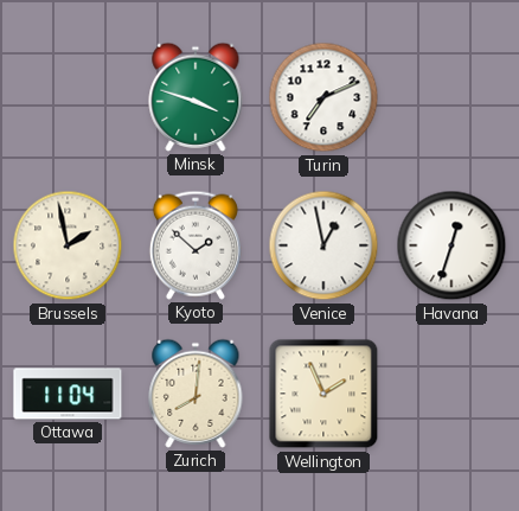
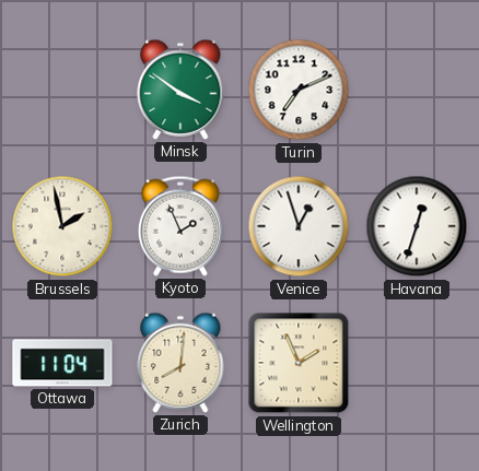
Minsk: 3:48 -> 3:51 (180, 90)
Kyoto: 1:52 -> 1:56 (180, 226)
Venice: 12:58 -> 12:57 (299, 226)
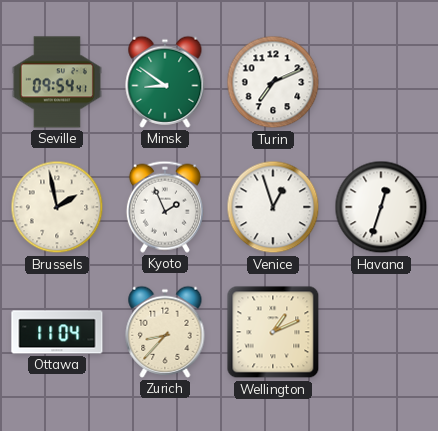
Seville: none -> 09:54 (57, 82)
Minsk: 3:51 -> 8:51 (165, 82)
Zurich: 8:01 -> 8:37 (165, 332)
Wellington: 1:56 -> 1:11 (273, 332)
